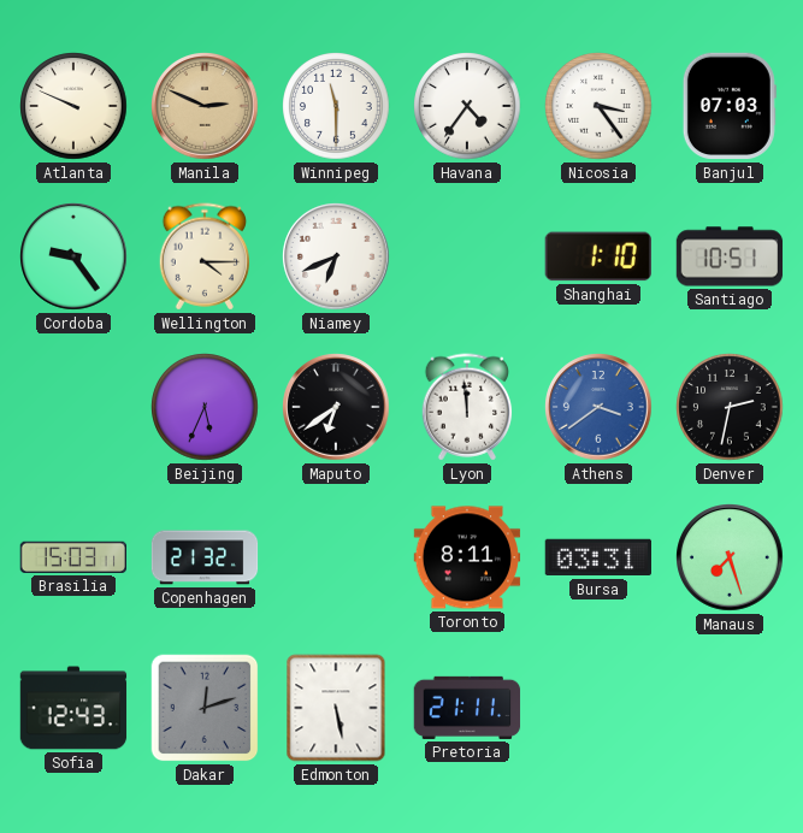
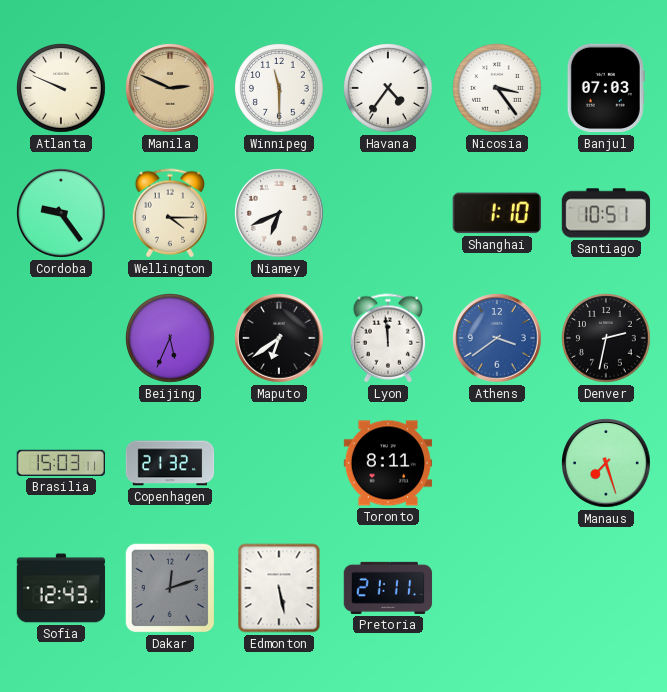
Bursa: 03:31 -> none (597, 557)
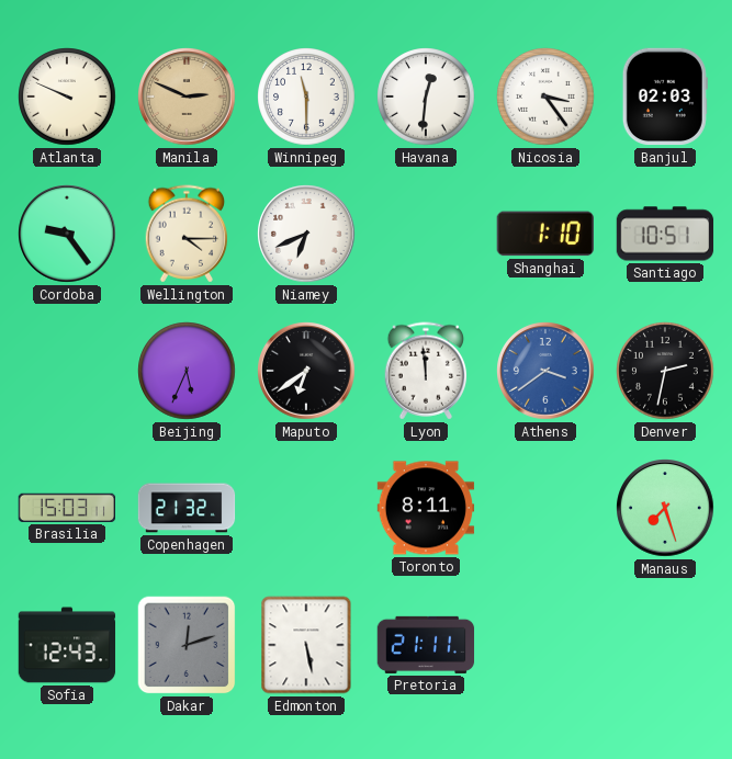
Havana: 4:36 -> 12:31 (426, 97)
Banjul: 07:03 -> 02:03 (665, 97)
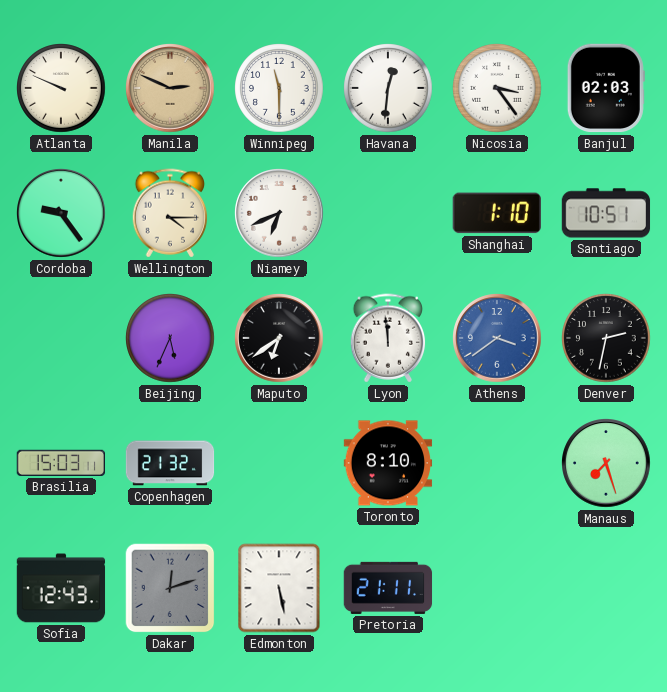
Toronto: 8:11 -> 8:10 (388, 463)
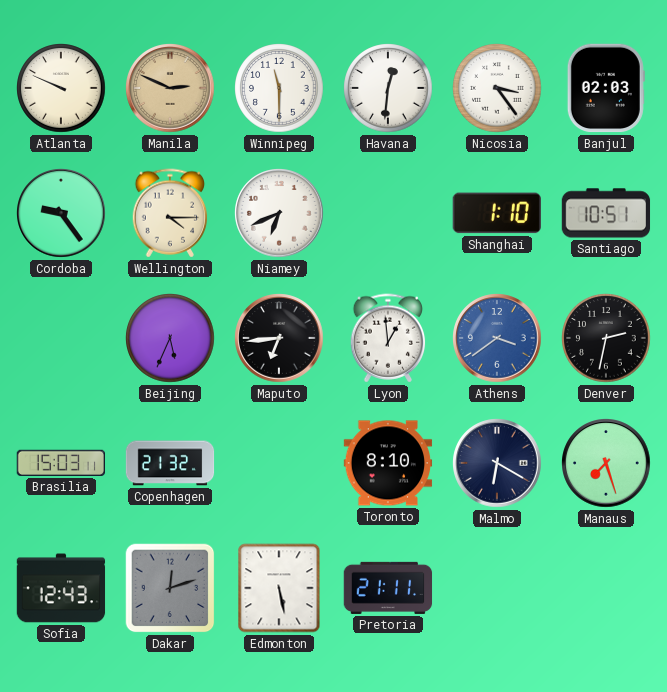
Maputo: 6:39 -> 6:44 (279, 338)
Lyon: 11:59 -> 12:59 (388, 338)
Malmo: none -> 6:20 (497, 463)
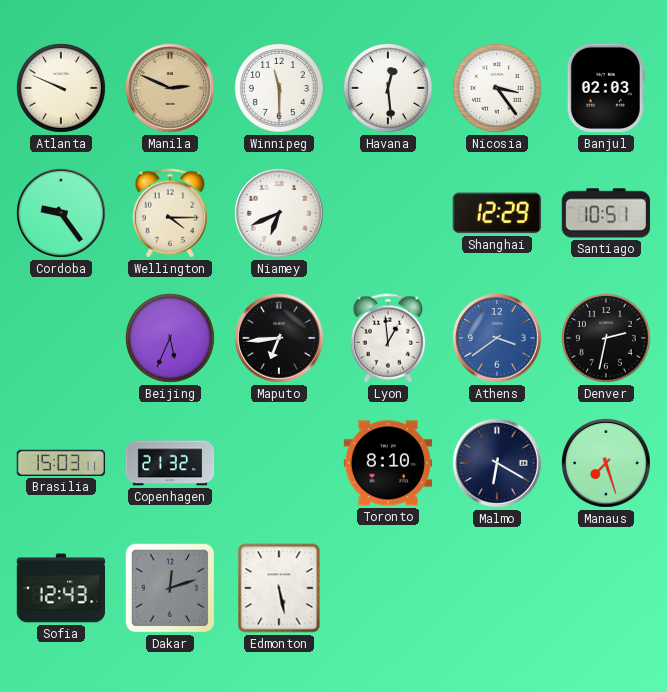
Havana: 12:31 -> 12:29 (388, 88)
Shanghai: 1:10 -> 12:29 (497, 213)
Pretoria: 21:11 -> none (388, 588)
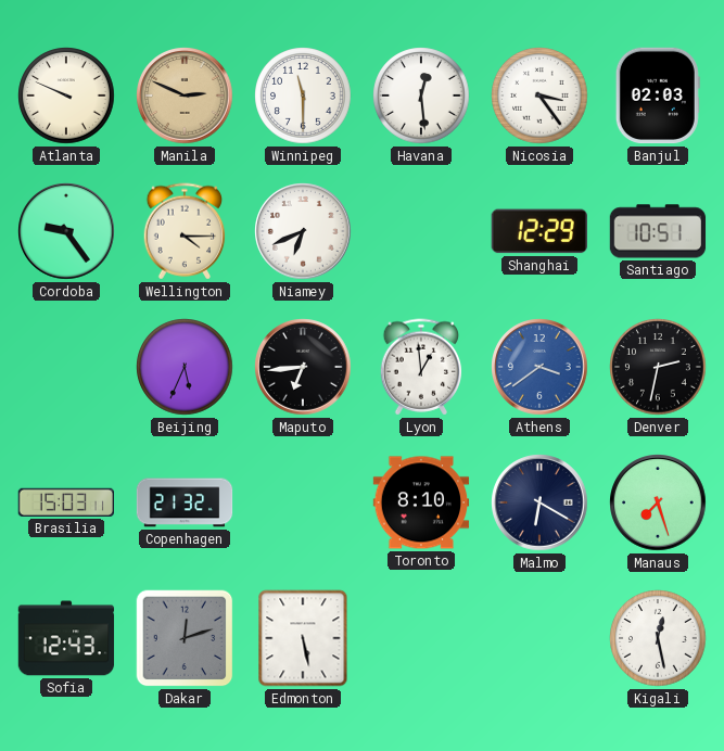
Kigali: none -> 12:28 (658, 638)
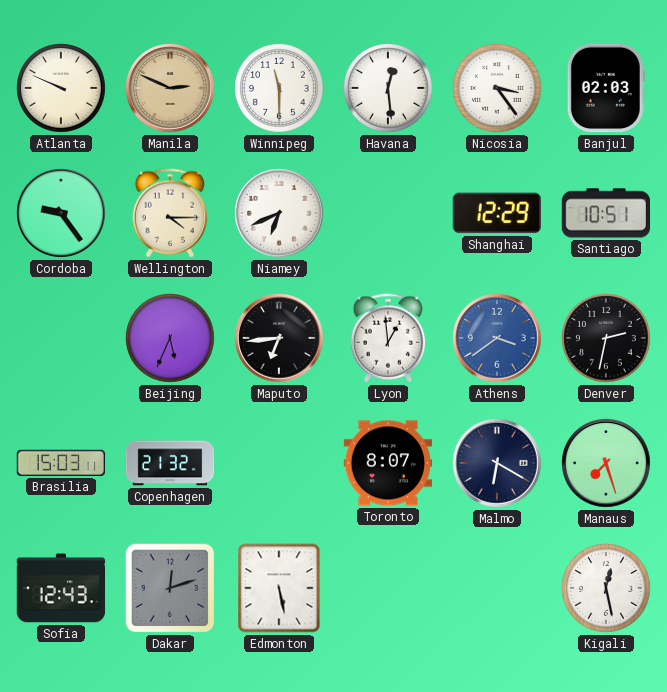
Toronto: 8:10 -> 8:07 (388, 463)
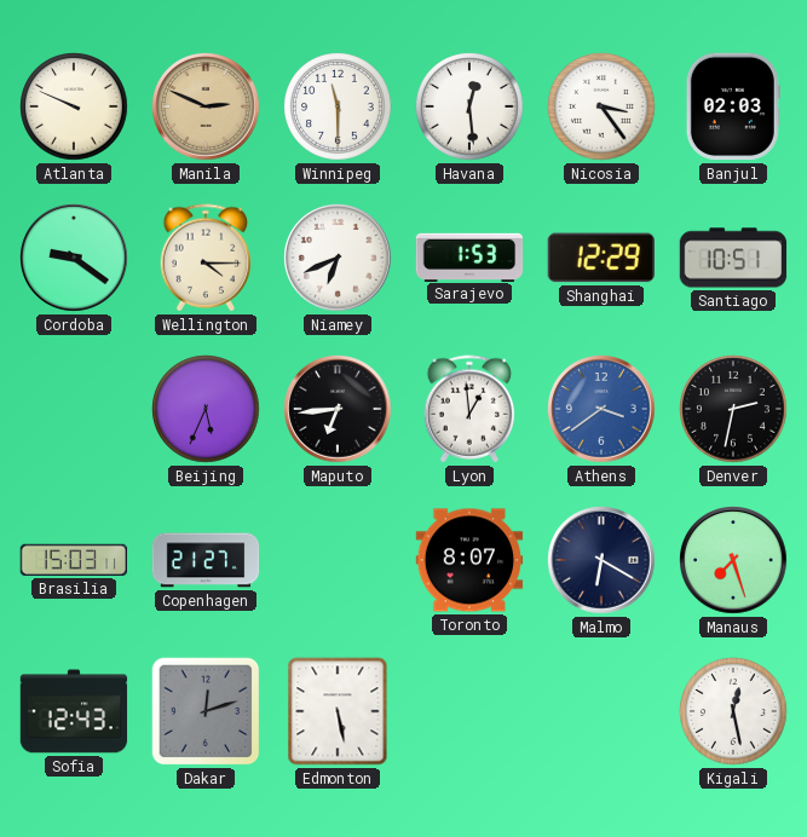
Cordoba: 9:24 -> 9:21 (74, 258)
Sarajevo: none -> 1:53 (469, 256)
Copenhagen: 21:32 -> 21:27 (206, 560)
